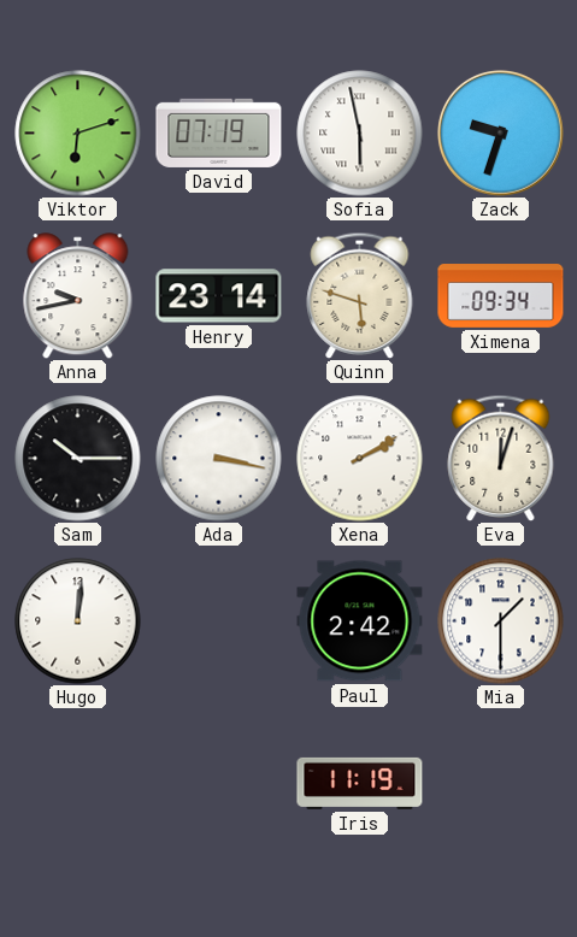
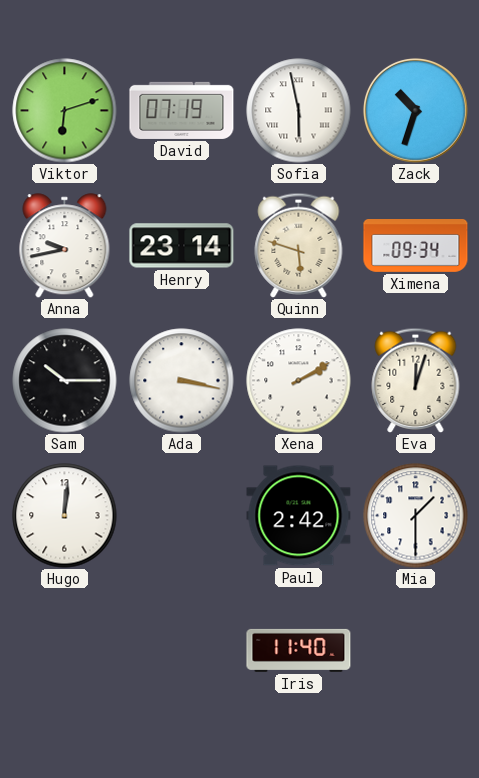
Zack: 9:33 -> 10:33 (415, 110)
Iris: 11:19 -> 11:40 (299, 650)
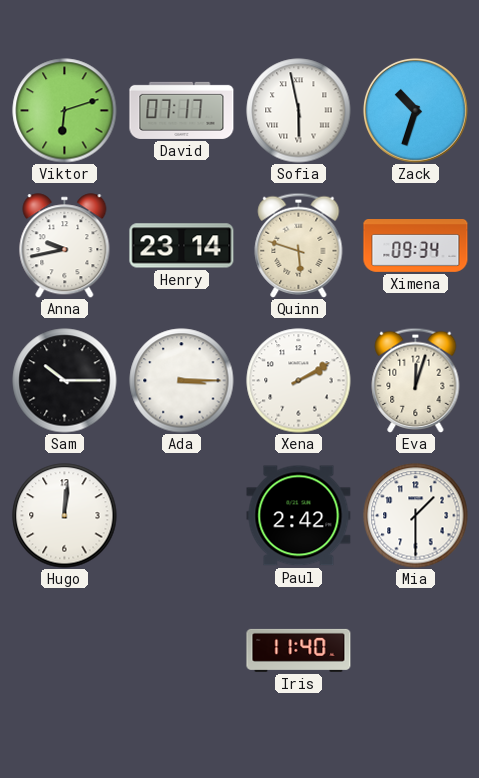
David: 07:19 -> 07:17 (182, 110)
Ada: 3:17 -> 3:15 (182, 381)
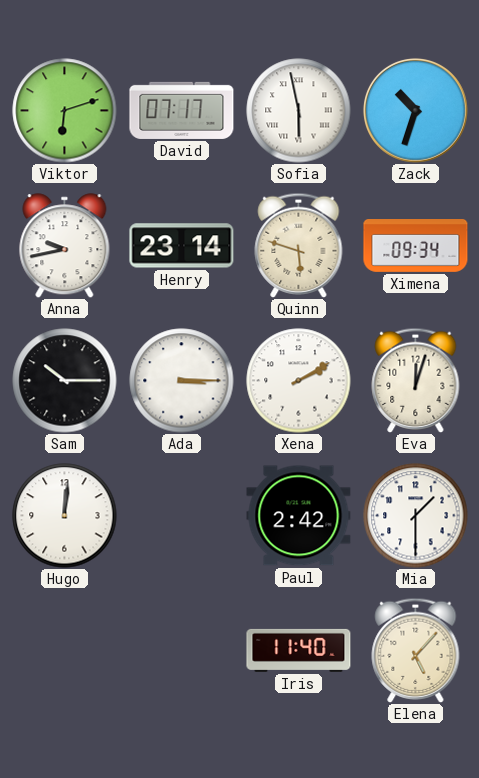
Elena: none -> 5:07 (416, 650)
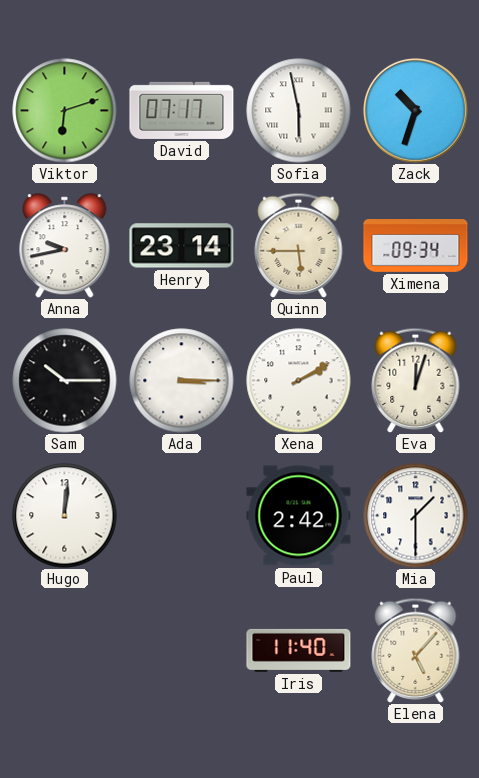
Quinn: 5:48 -> 5:45 (299, 245)
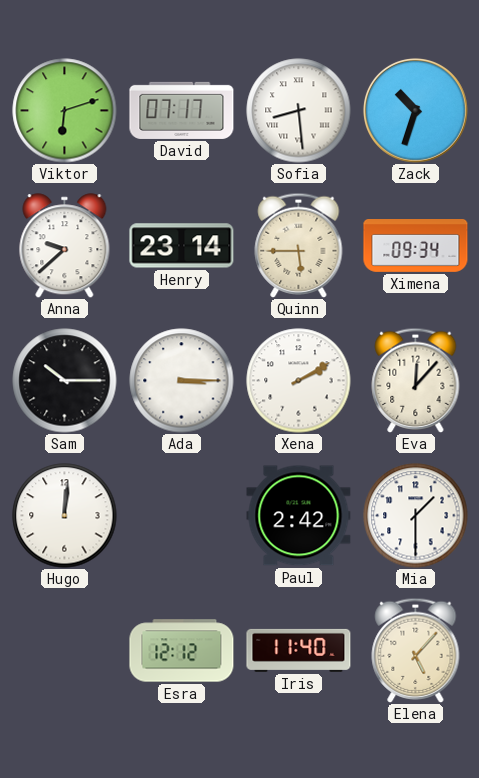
Sofia: 5:58 -> 8:29 (299, 111)
Anna: 9:43 -> 9:38 (65, 246)
Eva: 12:03 -> 12:07 (416, 380)
Esra: none -> 12:12 (182, 651)
